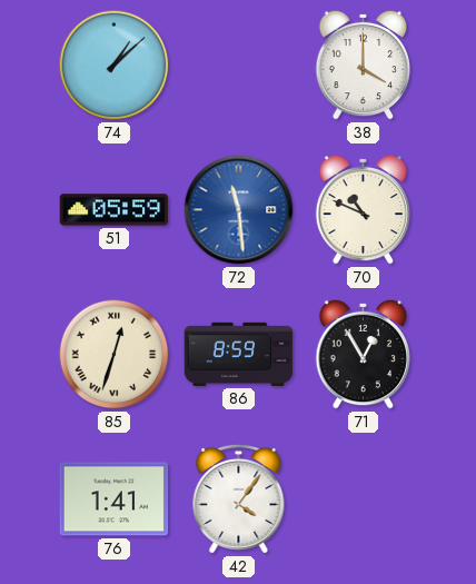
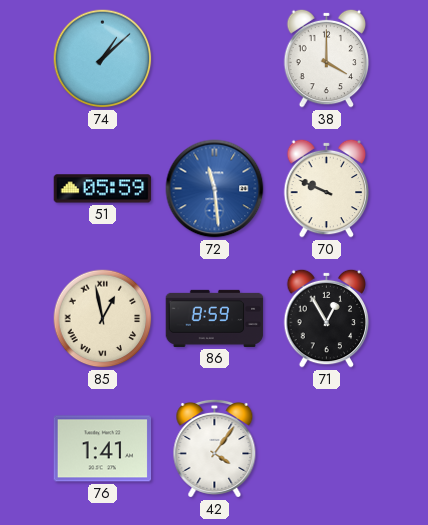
70: 10:49 -> 9:49 (327, 188)
85: 12:33 -> 12:58 (103, 319)
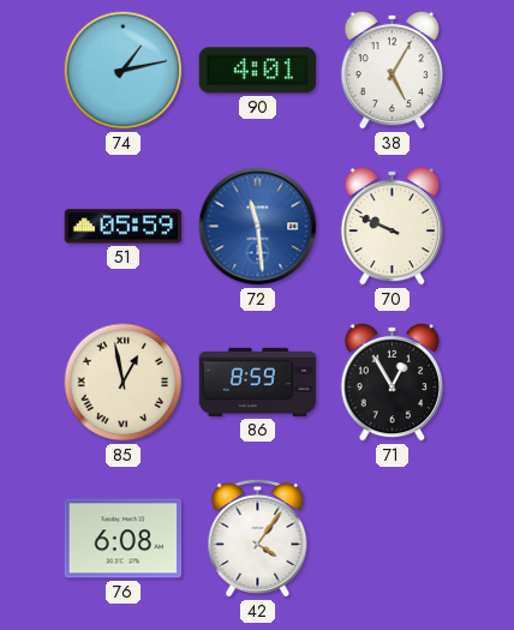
74: 1:08 -> 1:13 (124, 71)
90: none -> 4:01 (258, 71)
38: 4:00 -> 5:05 (393, 70)
76: 1:41 -> 6:08 (124, 539)
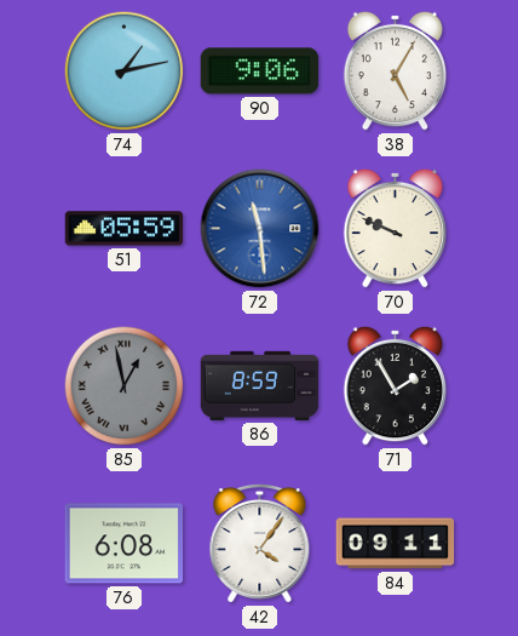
90: 4:01 -> 9:06 (260, 71)
85 dial: cream -> grey (125, 386)
71: 12:55 -> 1:55 (396, 385)
84: none -> 09:11 (396, 544)
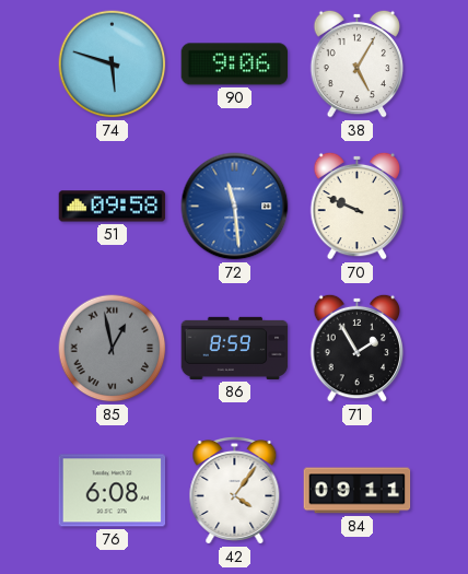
74: 1:13 -> 5:48 (113, 65)
51: 05:59 -> 09:58 (113, 207)
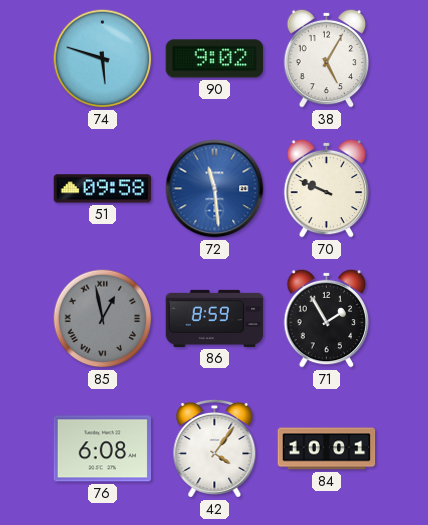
90: 9:06 -> 9:02 (215, 59)
84: 09:11 -> 10:01 (327, 449)
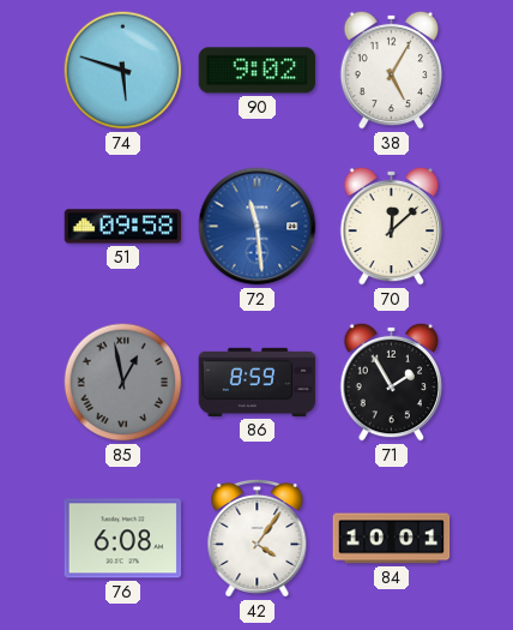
70: 9:49 -> 12:08 (392, 226)
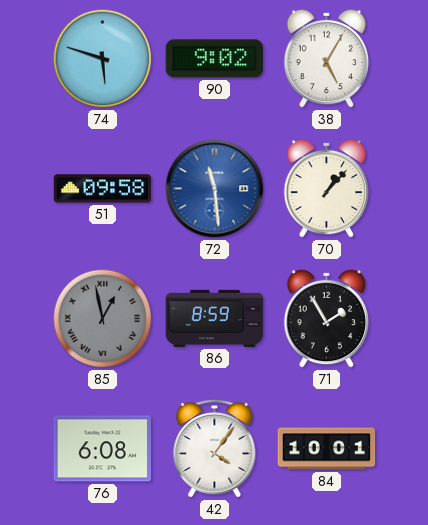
70: 12:08 -> 1:07 (327, 188)
